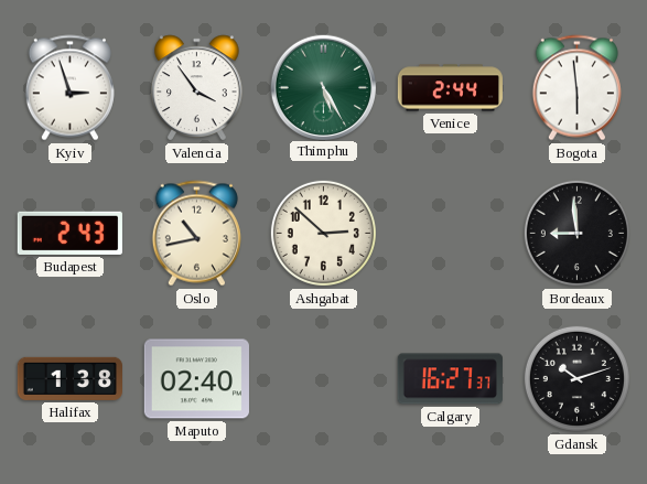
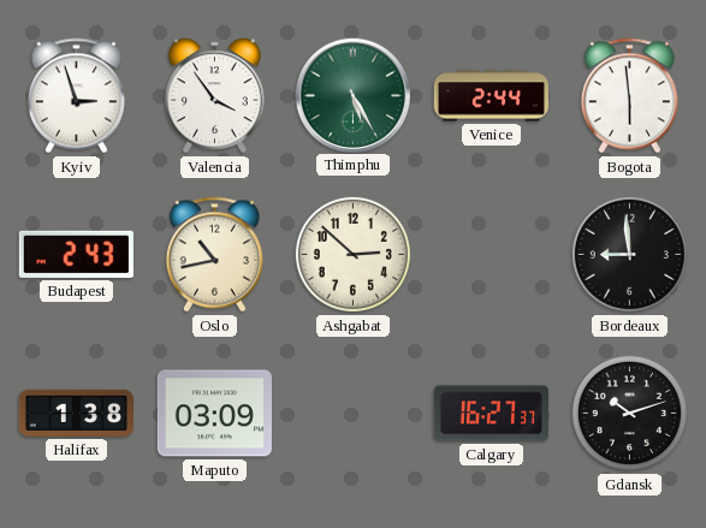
Maputo: 02:40 -> 03:09 (214, 414)
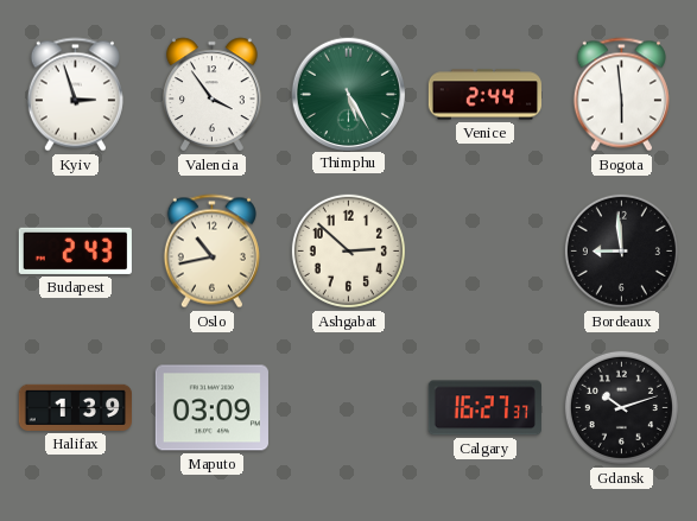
Halifax: 1:38 -> 1:39 (75, 407)
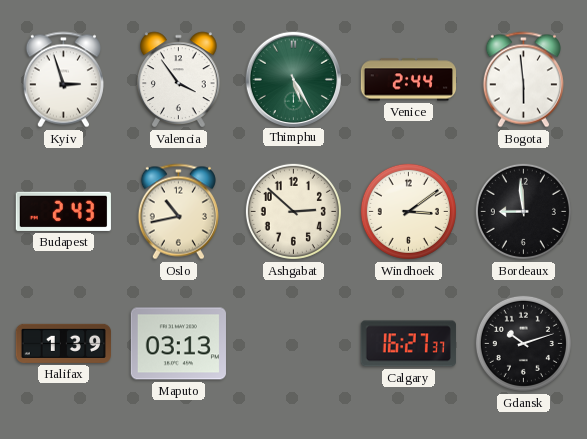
Windhoek: none -> 3:09 (408, 211)
Maputo: 03:09 -> 03:13 (178, 344)
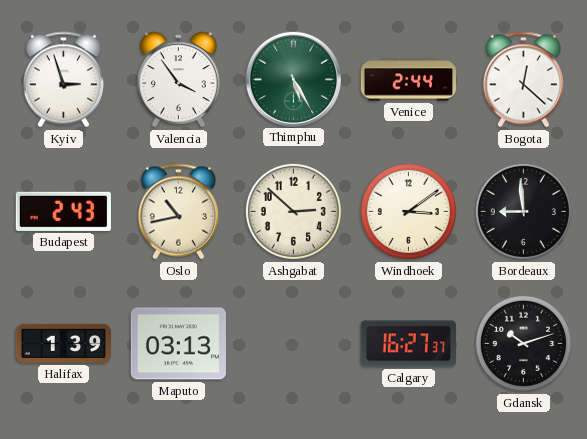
Bogota: 5:59 -> 12:22 (523, 80)
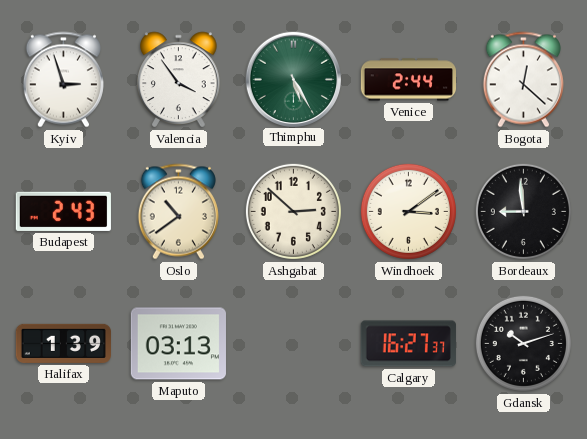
Oslo: 10:43 -> 10:39 (178, 212)
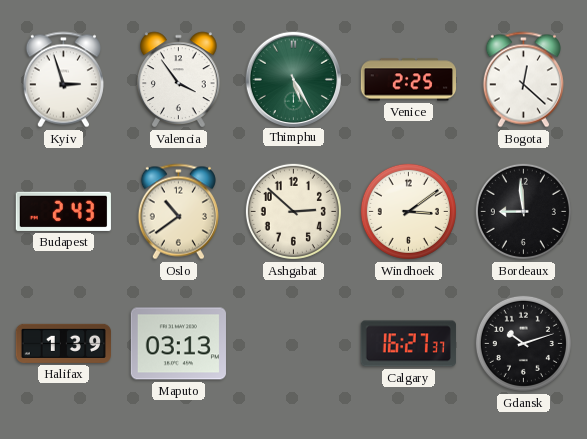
Venice: 2:44 -> 2:25 (408, 80)
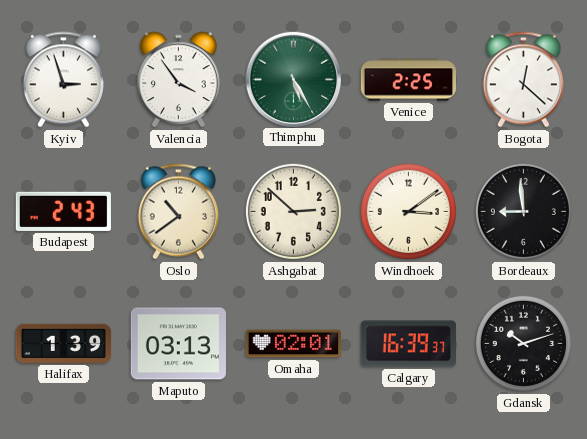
Omaha: none -> 02:01 (293, 344)
Calgary: 16:27 -> 16:39 (408, 344)
